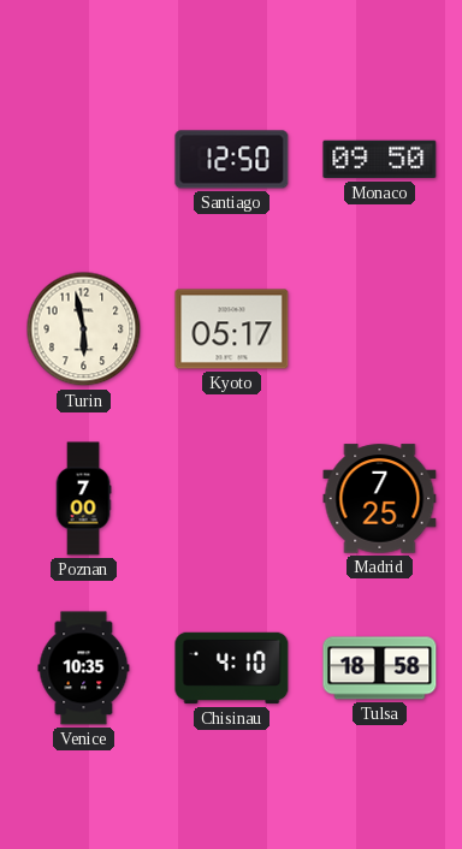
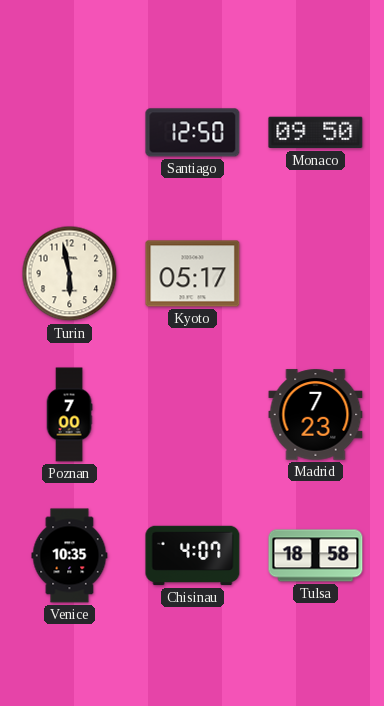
Madrid: 7:25 -> 7:23 (316, 415)
Chisinau: 4:10 -> 4:07 (193, 556)
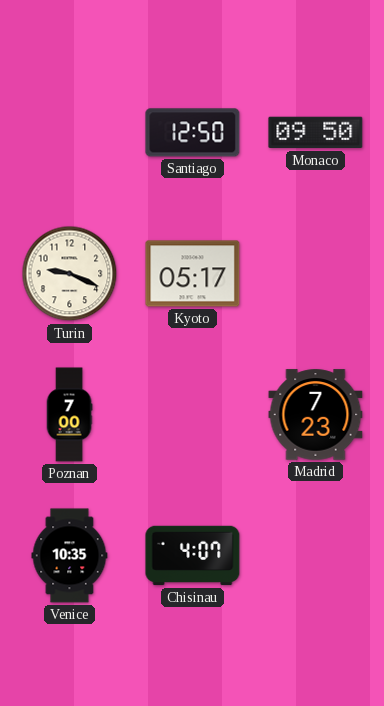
Turin: 5:58 -> 9:19 (70, 274)
Tulsa: 18:58 -> none (316, 556)
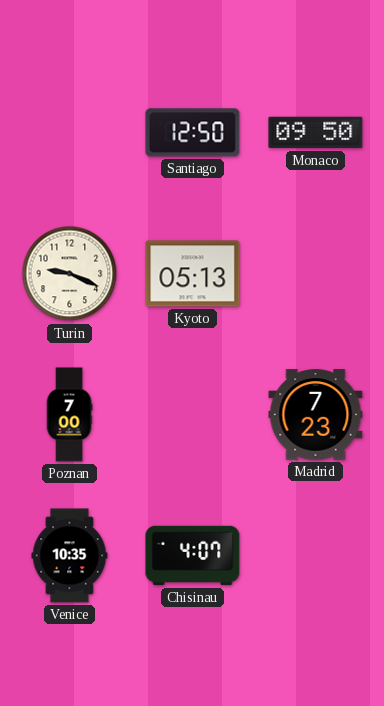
Kyoto: 05:17 -> 05:13 (193, 274)
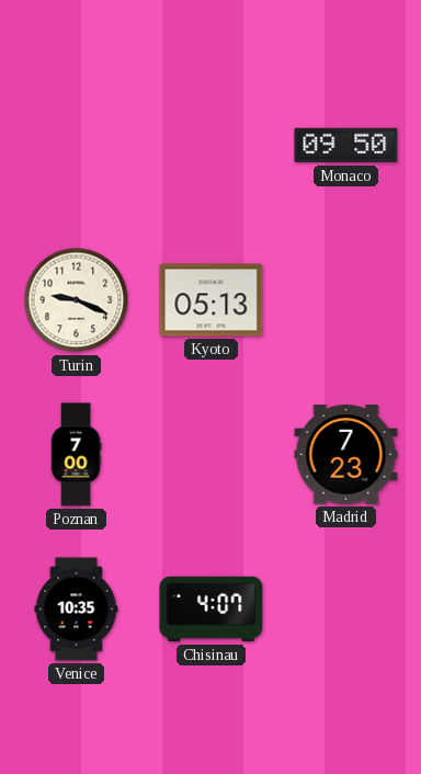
Santiago: 12:50 -> none (193, 133)
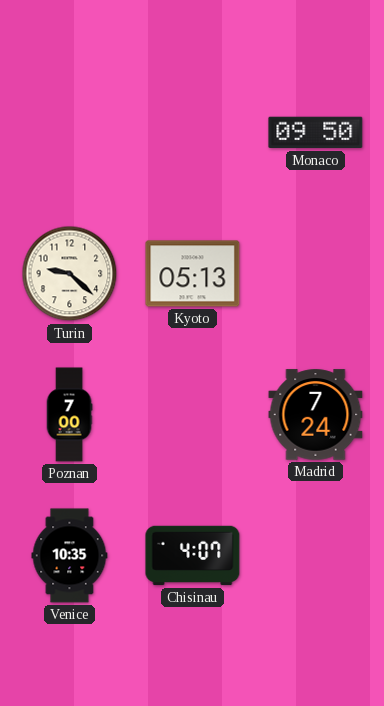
Turin: 9:19 -> 9:22 (70, 274)
Madrid: 7:23 -> 7:24 (316, 415)
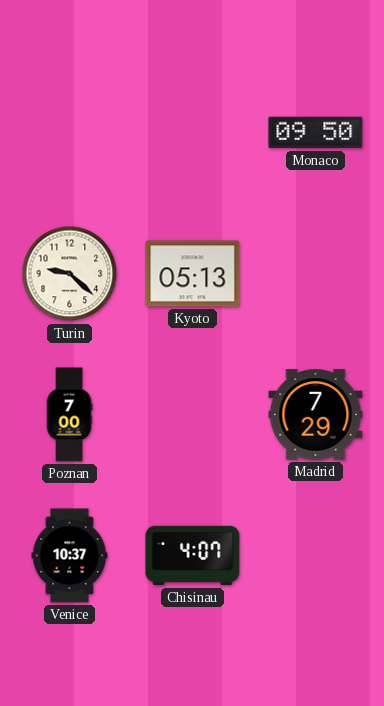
Madrid: 7:24 -> 7:29 (316, 415)
Venice: 10:35 -> 10:37 (70, 556)
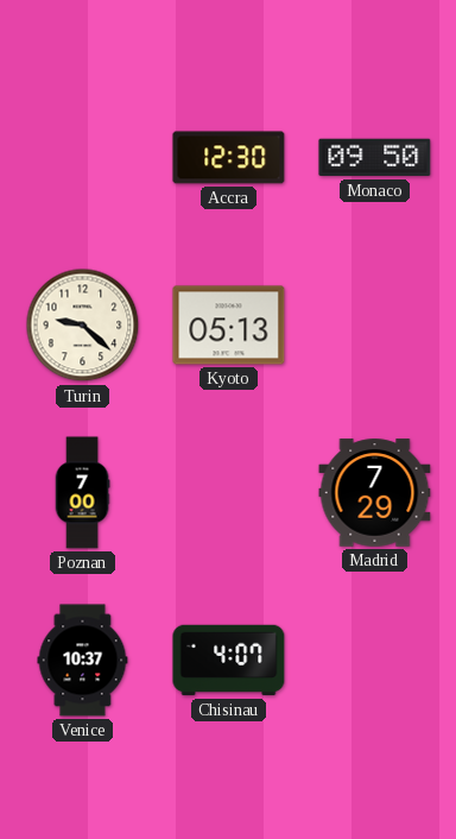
Accra: none -> 12:30 (229, 158)
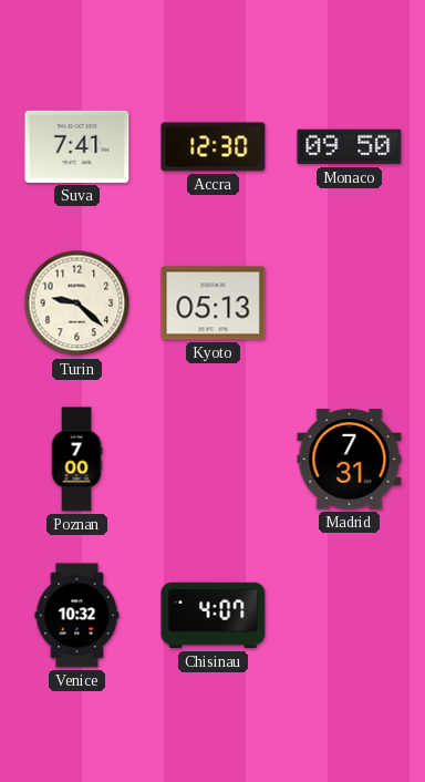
Suva: none -> 7:41 (77, 146)
Madrid: 7:29 -> 7:31 (350, 460)
Venice: 10:37 -> 10:32 (77, 616)
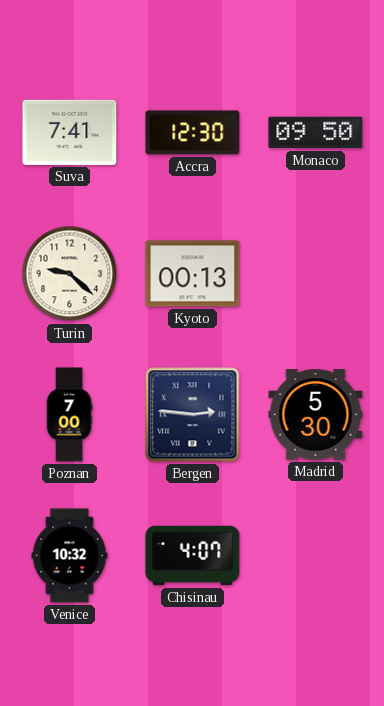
Kyoto: 05:13 -> 00:13 (193, 274)
Bergen: none -> 2:46 (193, 415)
Madrid: 7:31 -> 5:30 (316, 415)
